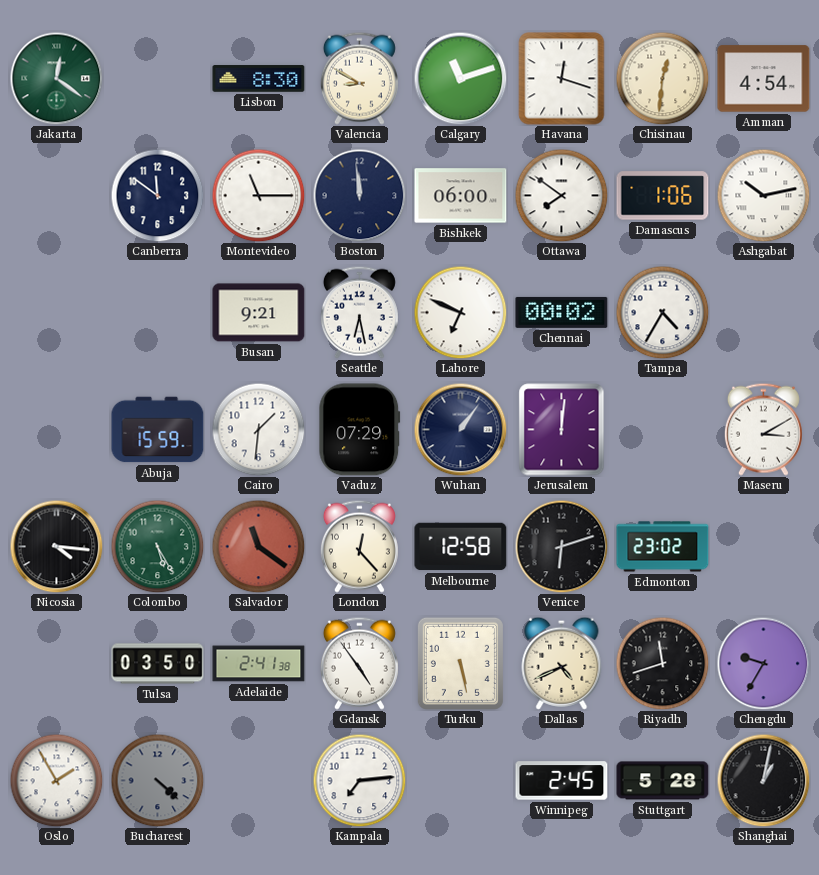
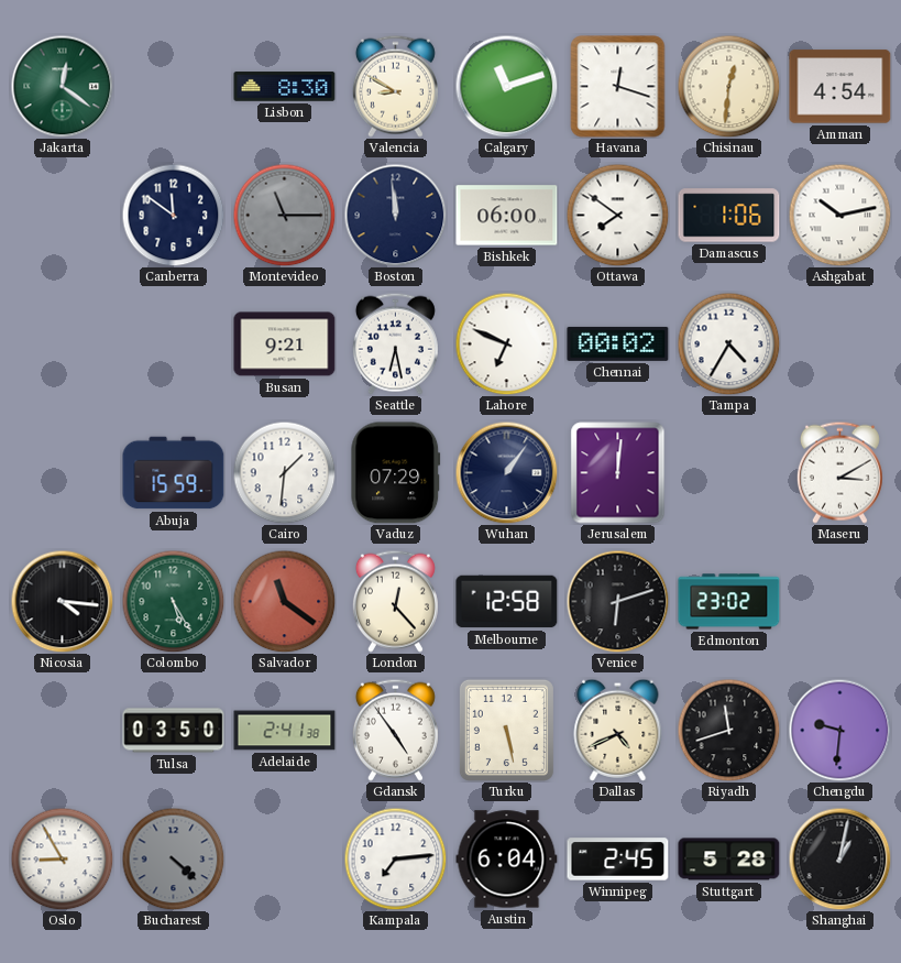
Montevideo dial: white -> grey (284, 215)
Chengdu: 9:35 -> 9:31 (839, 730)
Oslo: 1:55 -> 8:55 (62, 858)
Austin: none -> 6:04 (507, 860)
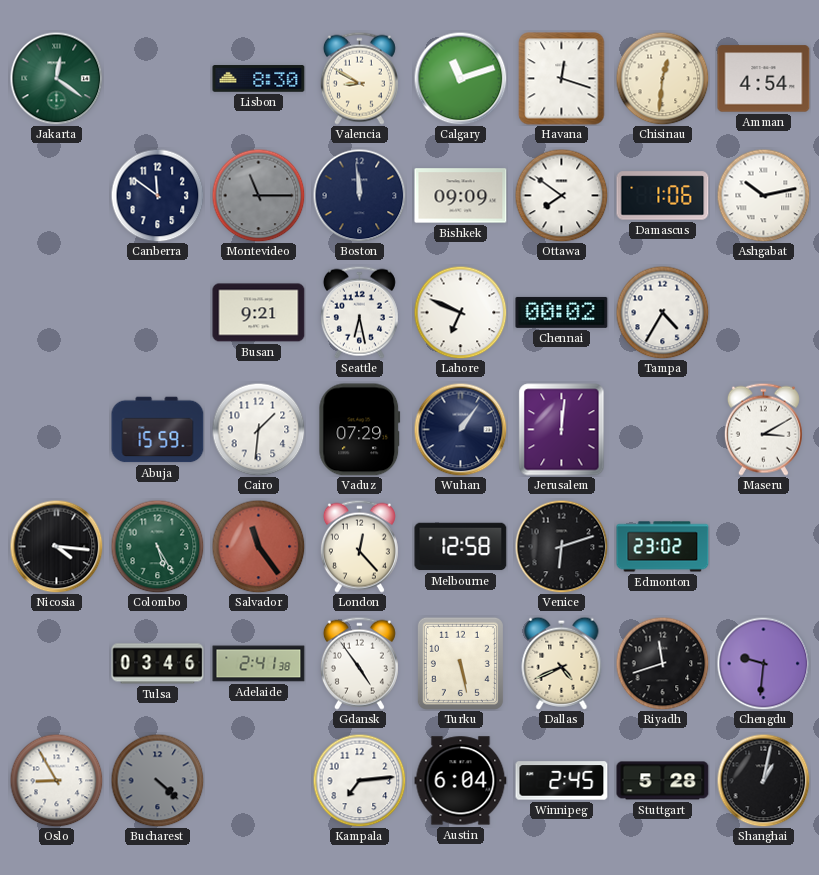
Bishkek: 06:00 -> 09:09 (461, 196)
Salvador: 11:21 -> 11:24 (258, 546)
Tulsa: 03:50 -> 03:46 (158, 664)
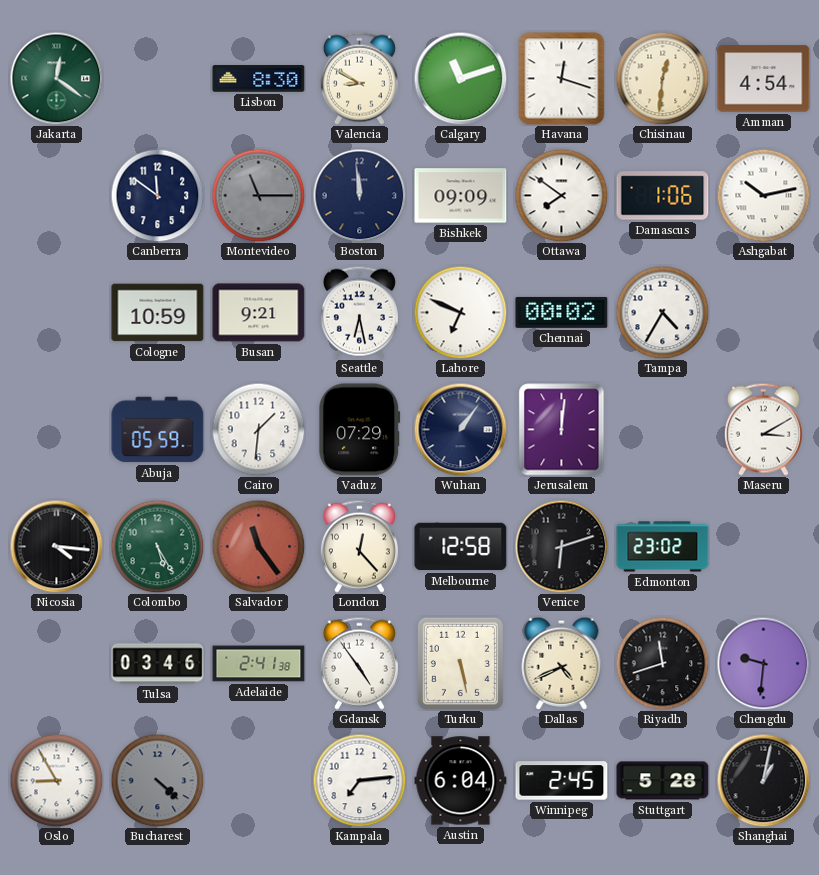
Cologne: none -> 10:59 (158, 313)
Abuja: 15:59 -> 05:59 (158, 430)
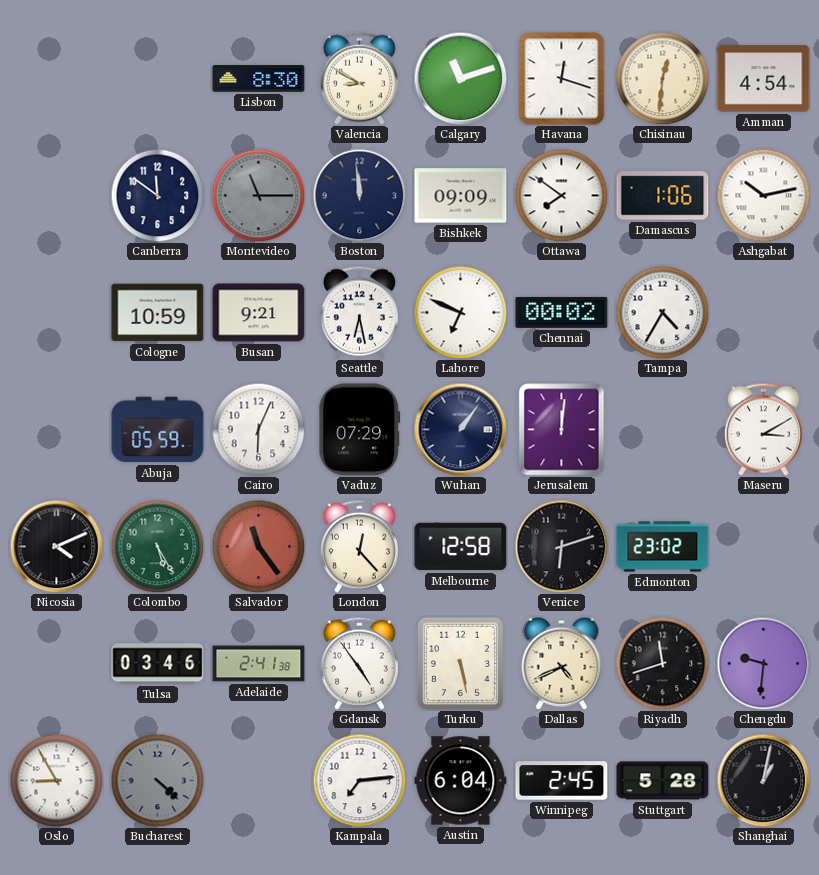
Jakarta: 12:21 -> none (56, 78)
Cairo: 1:31 -> 6:04 (258, 429)
Nicosia: 4:16 -> 4:11 (56, 546)
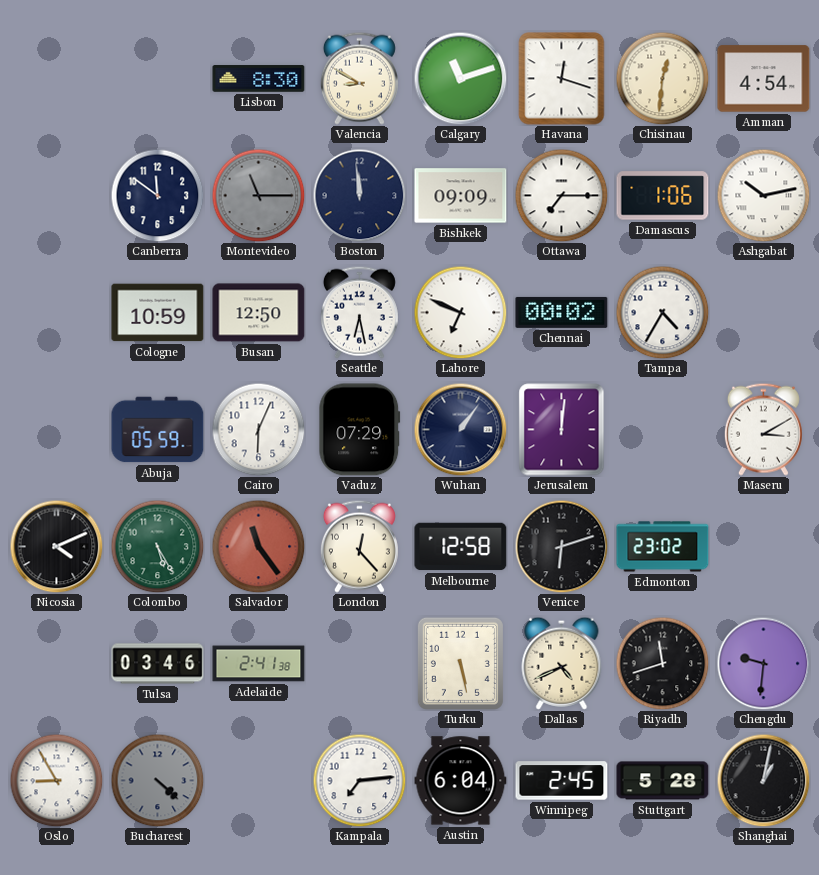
Ottawa: 7:51 -> 7:15 (561, 195)
Busan: 9:21 -> 12:50 (259, 313)
Gdansk: 4:54 -> none (359, 663)
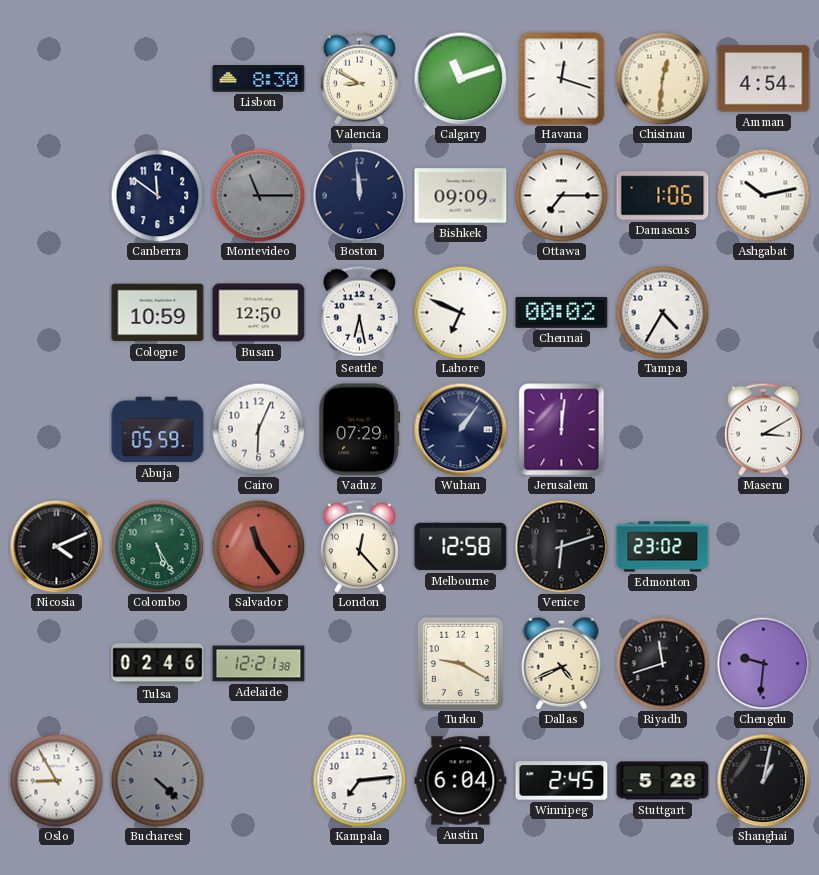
Tulsa: 03:46 -> 02:46 (158, 664)
Adelaide: 2:41 -> 12:21 (259, 664)
Turku: 5:28 -> 9:20 (460, 663)
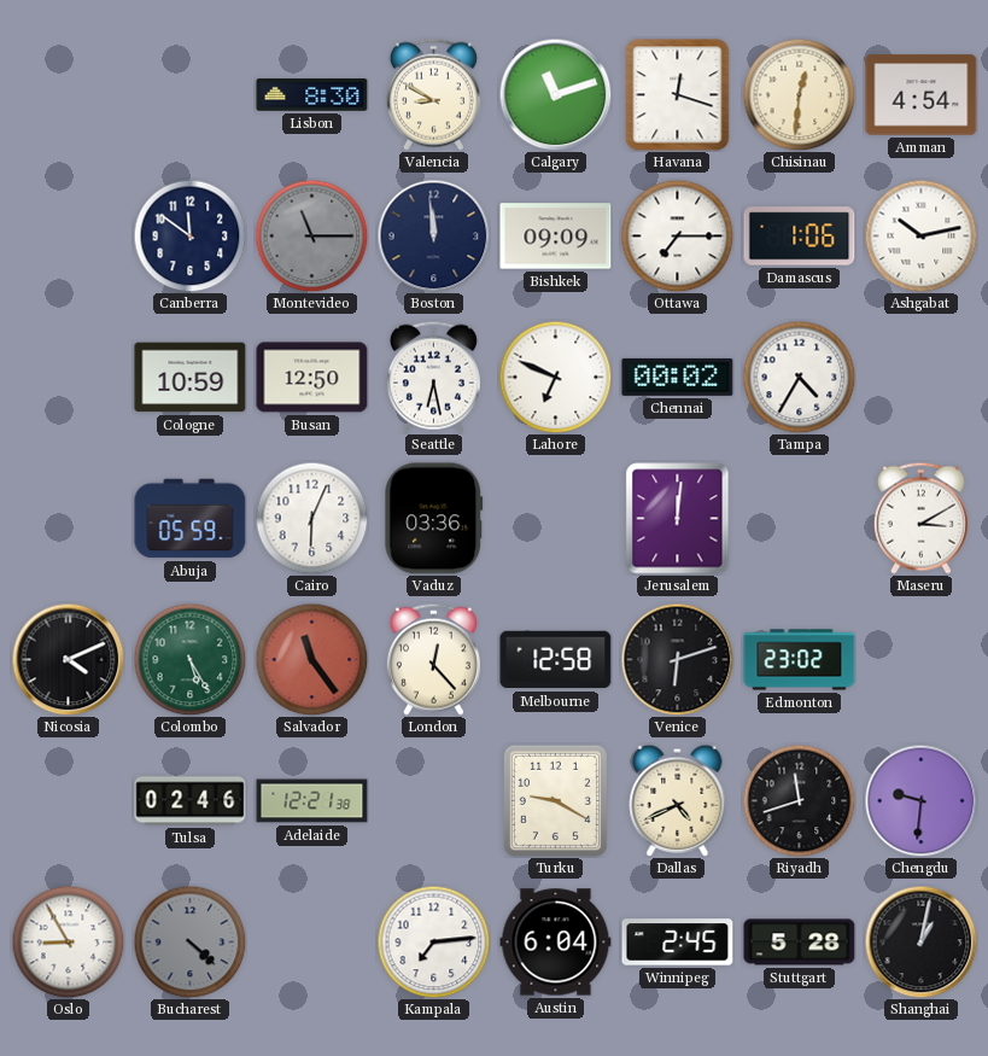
Vaduz: 07:29 -> 03:36 (434, 519)
Wuhan: 1:06 -> none (460, 429)
